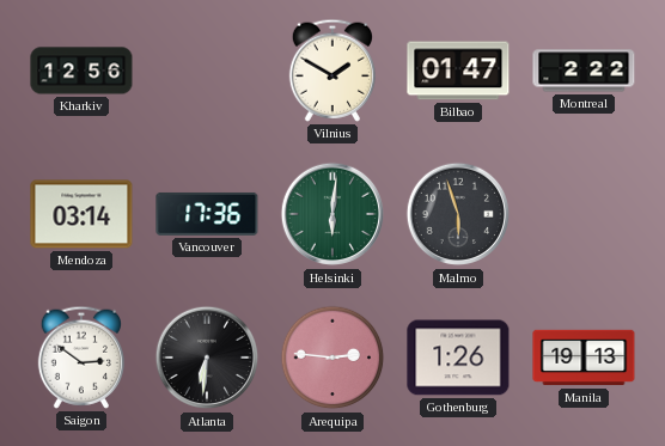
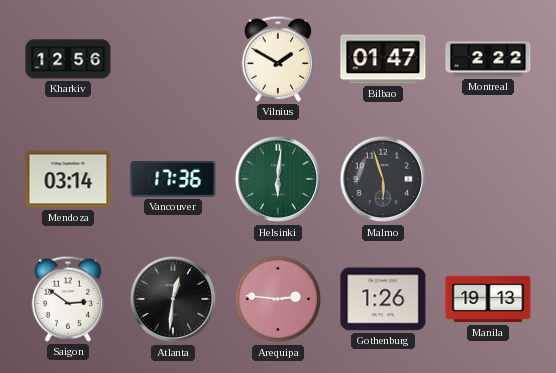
Atlanta: 6:31 -> 12:31 (173, 299)
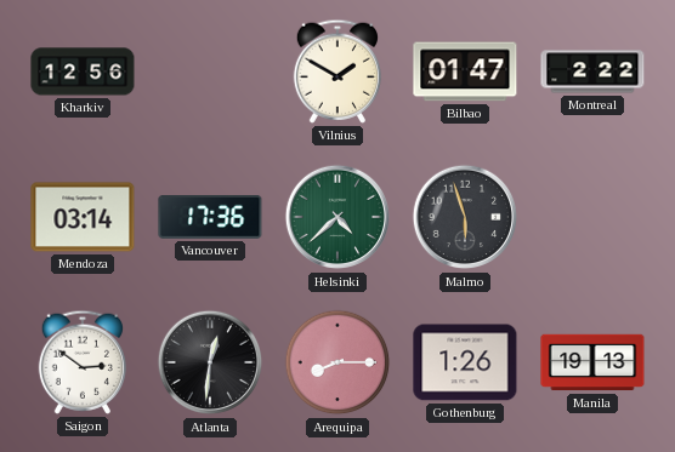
Helsinki: 6:01 -> 4:38 (337, 217)
Arequipa: 2:46 -> 8:15 (337, 362)
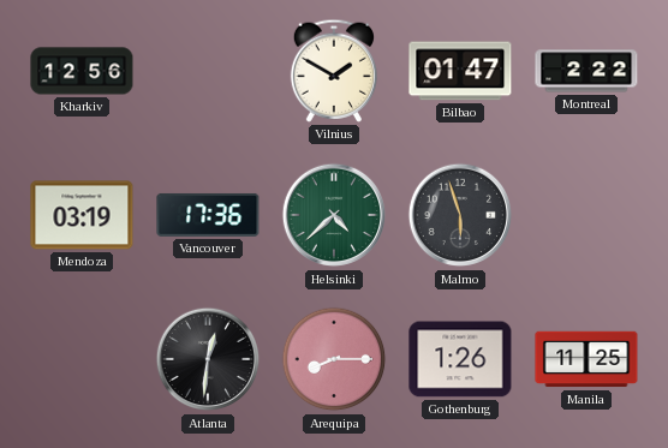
Mendoza: 03:14 -> 03:19 (82, 215)
Saigon: 2:51 -> none (81, 362)
Manila: 19:13 -> 11:25 (586, 359)
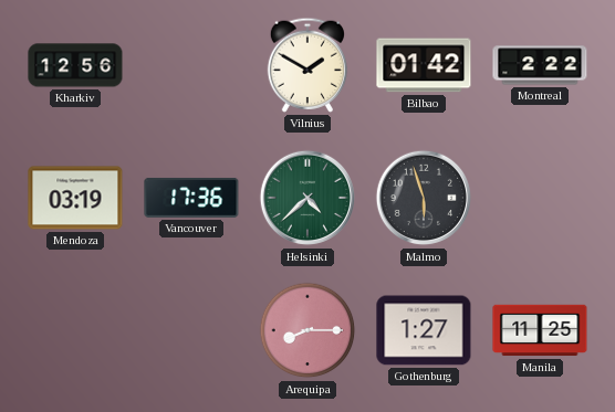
Bilbao: 01:47 -> 01:42 (424, 65)
Atlanta: 12:31 -> none (208, 359)
Gothenburg: 1:26 -> 1:27 (424, 330)
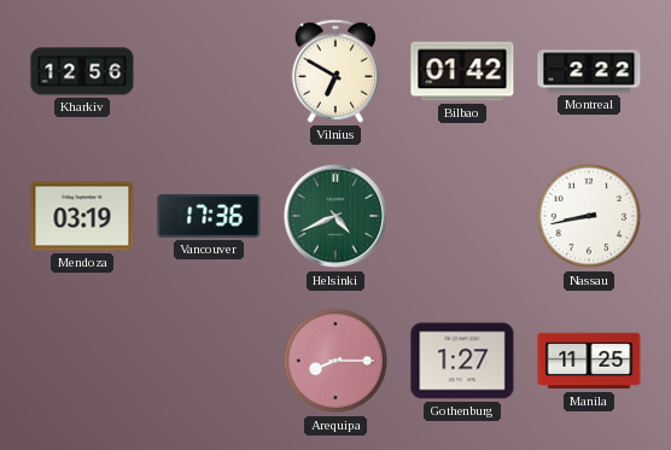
Vilnius: 1:50 -> 6:50 (334, 71)
Helsinki: 4:38 -> 4:41 (335, 216)
Malmo: 5:57 -> none (424, 198)
Nassau: none -> 8:43 (589, 216)
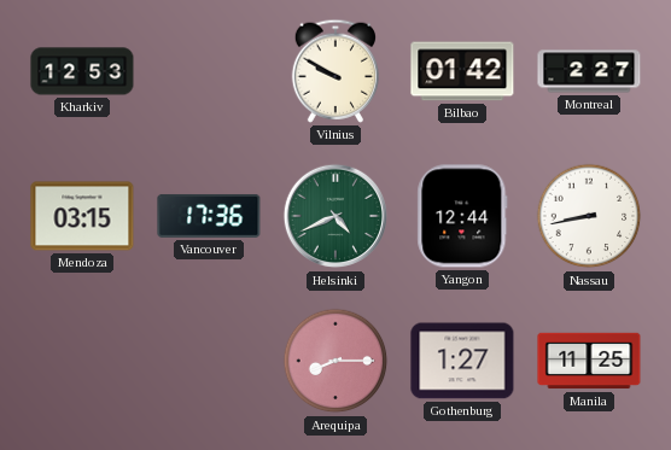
Kharkiv: 12:56 -> 12:53 (82, 71)
Vilnius: 6:50 -> 9:50 (334, 71)
Montreal: 2:22 -> 2:27 (589, 71)
Mendoza: 03:19 -> 03:15 (82, 216)
Yangon: none -> 12:44 (462, 216)
